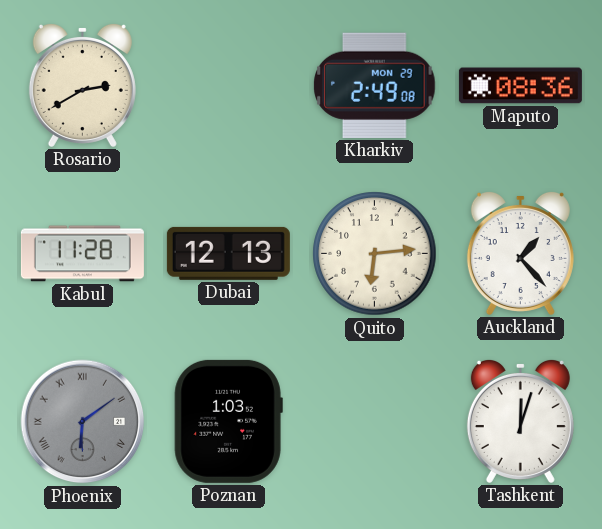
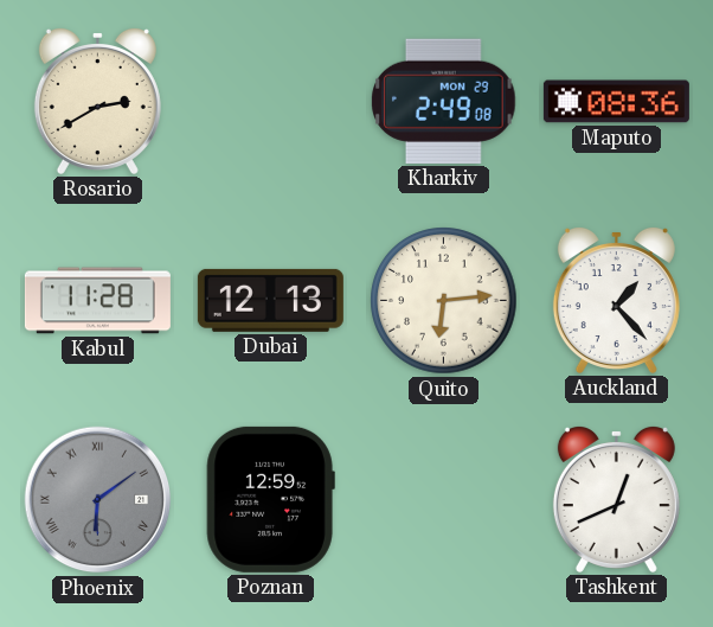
Poznan: 1:03 -> 12:59 (270, 499)
Tashkent: 12:03 -> 12:41 (616, 499)
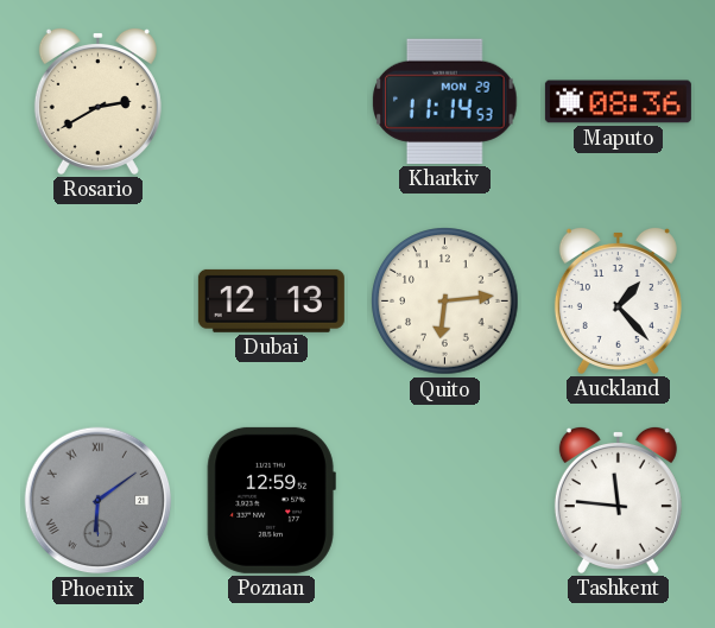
Kharkiv: 2:49 -> 11:14 (445, 101)
Kabul: 11:28 -> none (97, 301)
Tashkent: 12:41 -> 11:46 (618, 500)
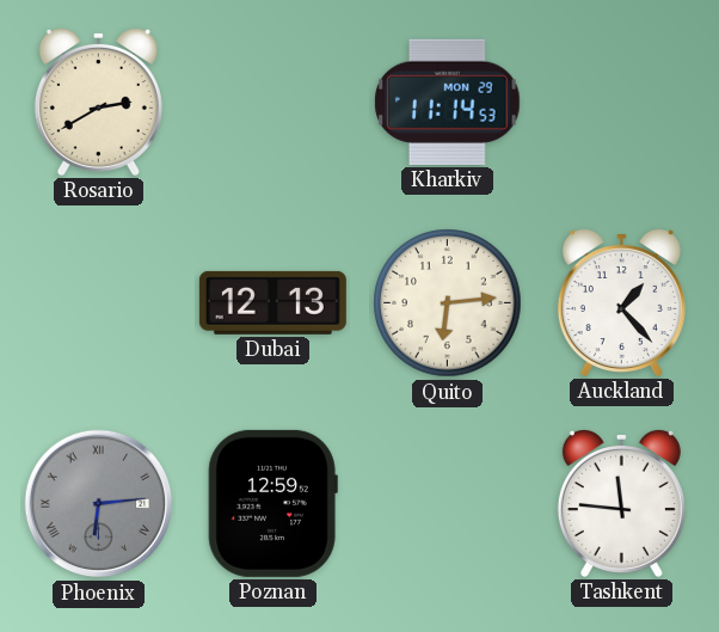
Maputo: 08:36 -> none (618, 102)
Phoenix: 6:09 -> 6:14 (99, 504)
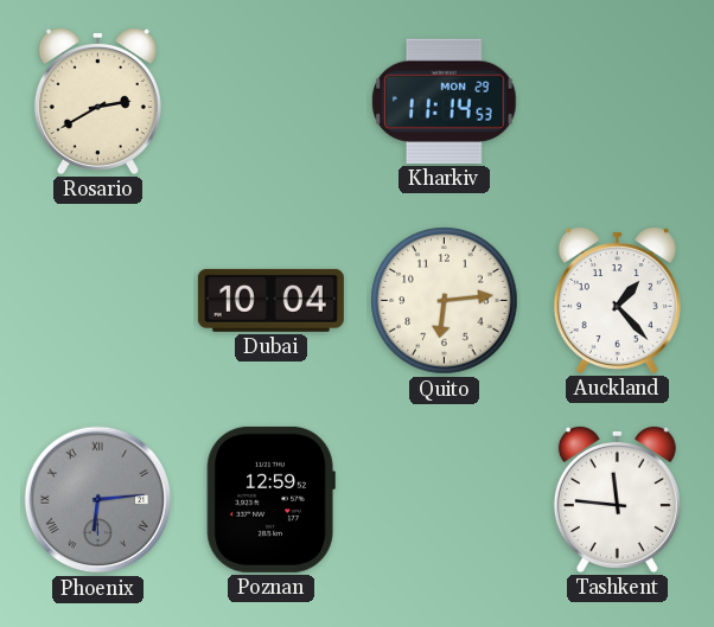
Dubai: 12:13 -> 10:04 (270, 300)
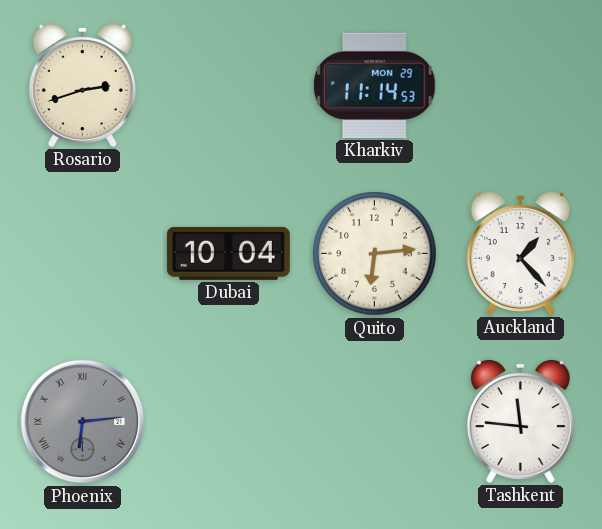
Rosario: 2:40 -> 2:42 (82, 85)
Poznan: 12:59 -> none (270, 499)
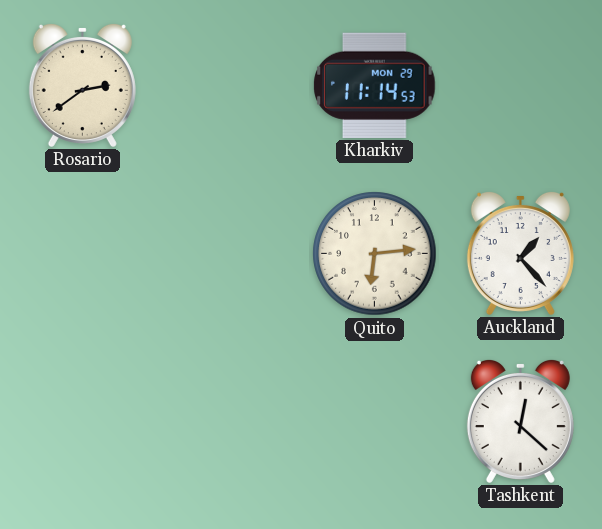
Rosario: 2:42 -> 2:39 (82, 85)
Dubai: 10:04 -> none (228, 253)
Phoenix: 6:14 -> none (83, 422)
Tashkent: 11:46 -> 12:22 (520, 421)
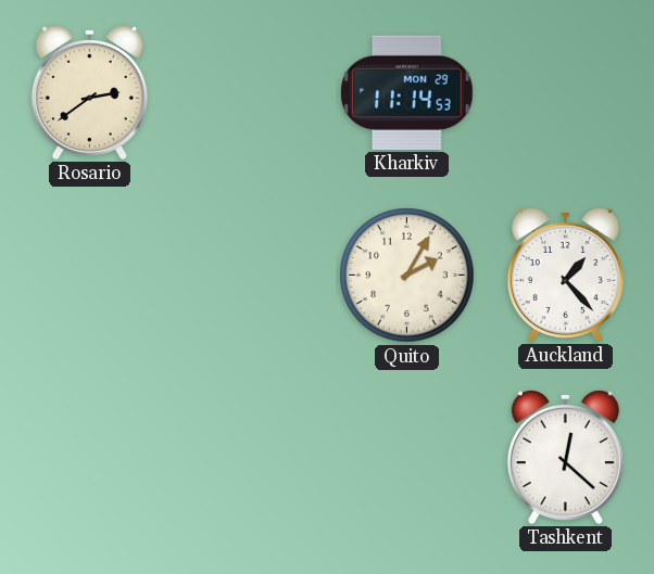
Quito: 6:14 -> 2:05 (407, 276)
